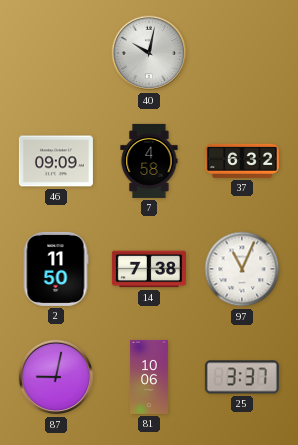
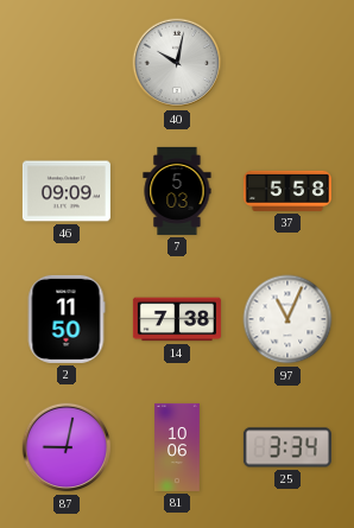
7: 4:58 -> 5:03 (177, 191)
37: 6:32 -> 5:58 (287, 191)
25: 3:37 -> 3:34 (287, 447)
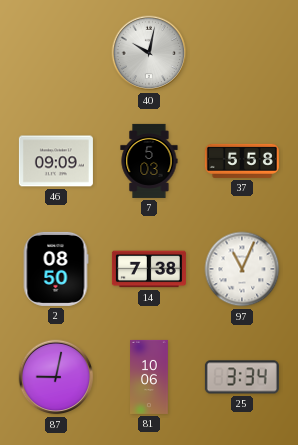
2: 11:50 -> 08:50 (56, 269)
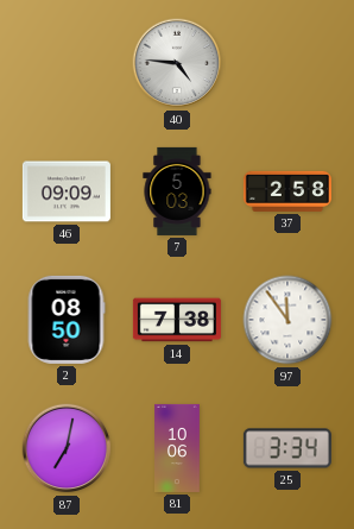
40: 10:02 -> 4:46 (177, 63)
37: 5:58 -> 2:58 (287, 191)
97: 11:04 -> 11:54 (287, 320)
87: 9:02 -> 7:02 (67, 448)
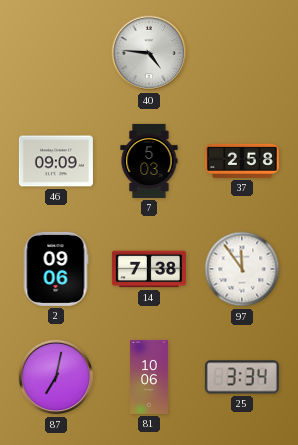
2: 08:50 -> 09:06 (56, 269)
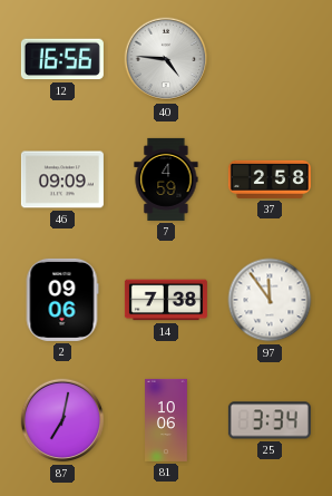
12: none -> 16:56 (62, 59)
7: 5:03 -> 4:59 (166, 179)
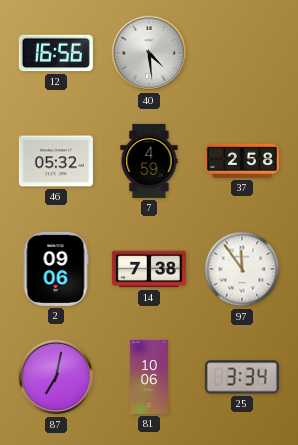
40: 4:46 -> 4:29 (149, 53)
46: 09:09 -> 05:32 (56, 161)
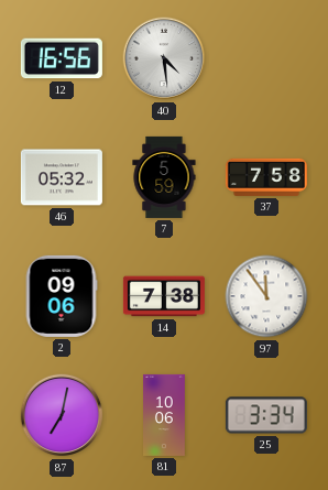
7: 4:59 -> 5:59 (164, 177)
37: 2:58 -> 7:58 (266, 177)
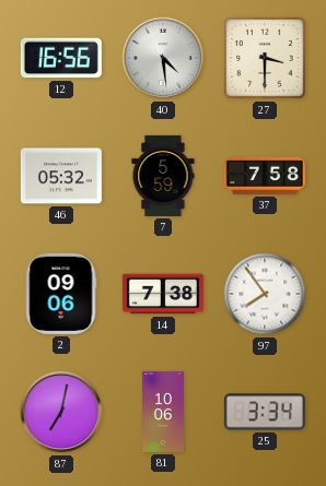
27: none -> 3:30 (266, 59)
97: 11:54 -> 7:54 (265, 294)
